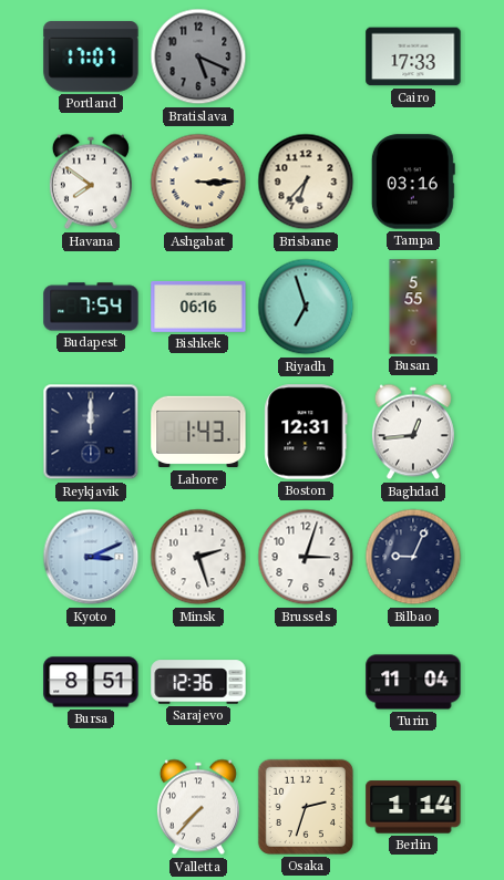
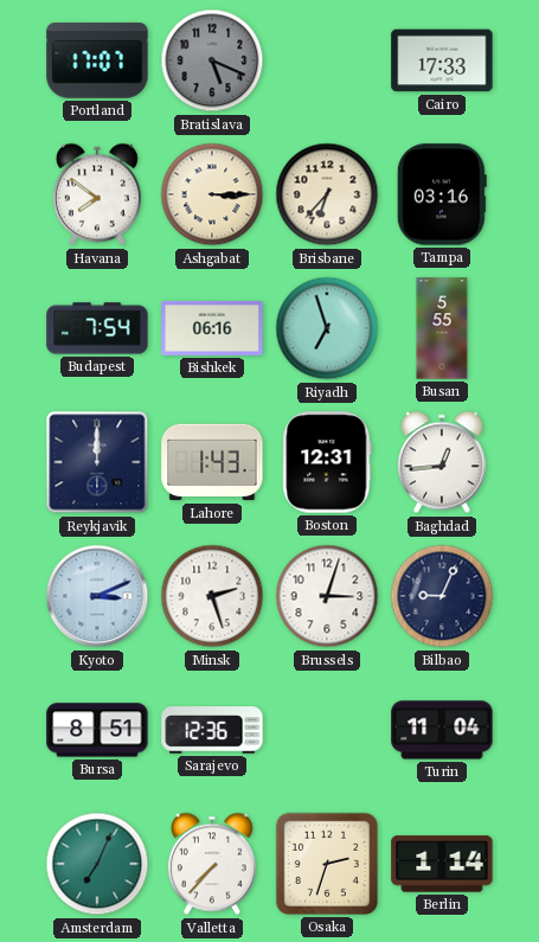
Amsterdam: none -> 7:04 (97, 864)
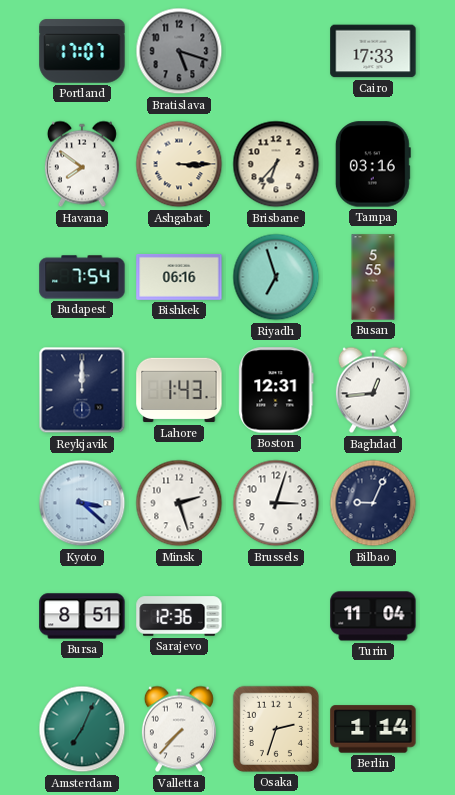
Bratislava: 5:19 -> 5:18 (179, 51)
Kyoto: 3:11 -> 3:22 (82, 503)
